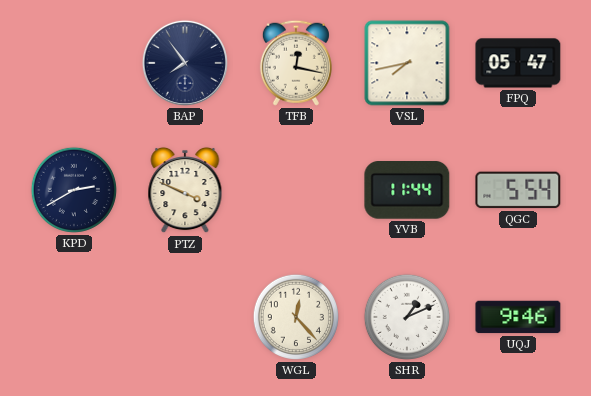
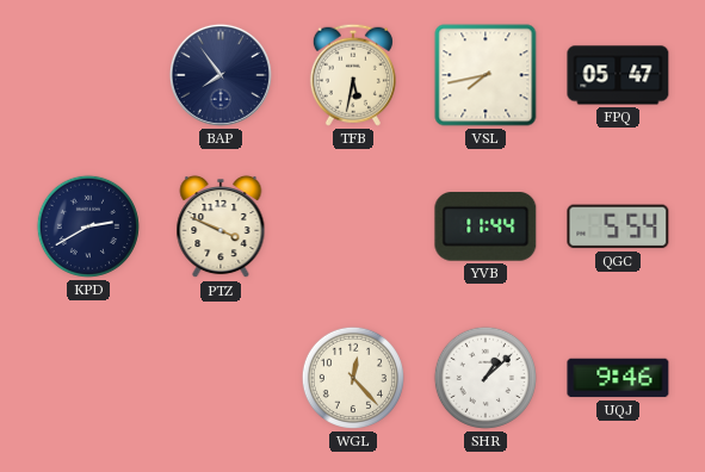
TFB: 12:17 -> 5:32 (353, 75)
SHR: 1:11 -> 1:08 (486, 378)
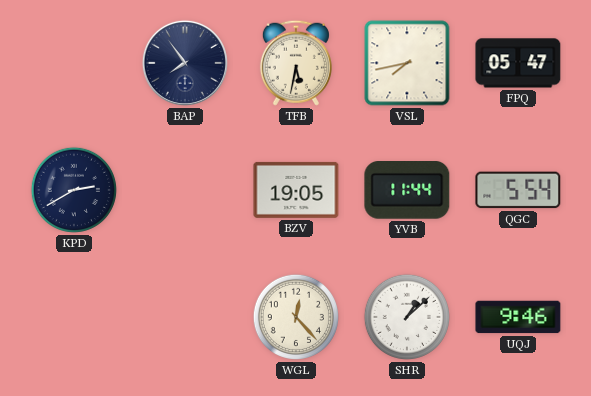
PTZ: 3:49 -> none (221, 226)
BZV: none -> 19:05 (296, 190)
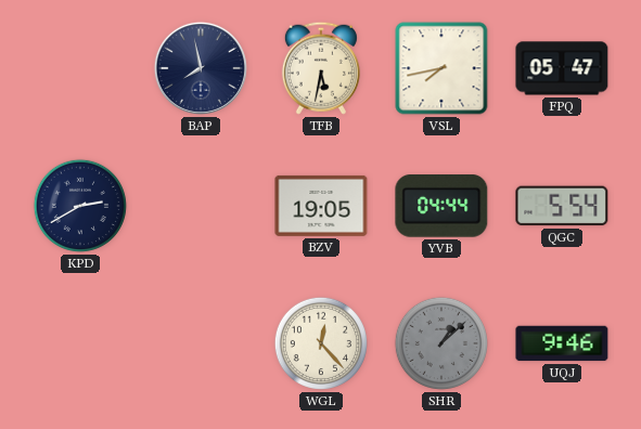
BAP: 7:54 -> 7:58 (201, 68)
YVB: 11:44 -> 04:44 (441, 206)
SHR dial: white -> grey (441, 343)
